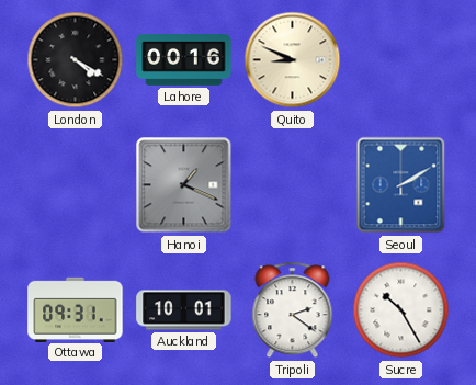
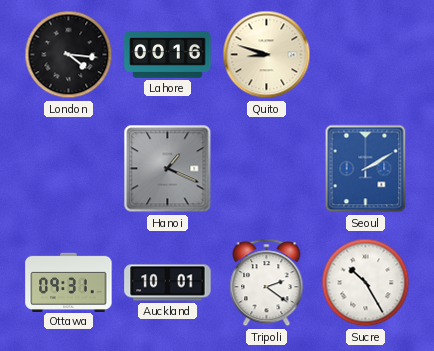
London: 4:20 -> 4:16 (69, 55)
Quito: 8:49 -> 8:48 (267, 55)
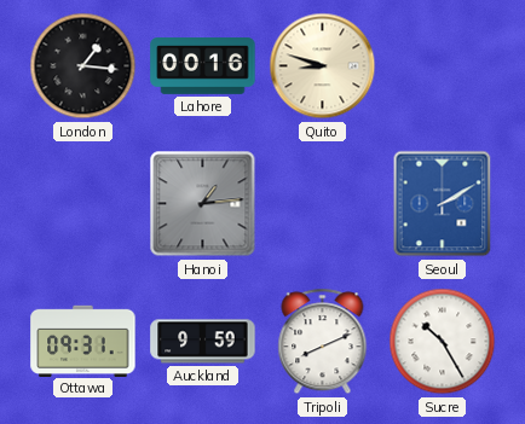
London: 4:16 -> 1:16 (83, 66)
Hanoi: 1:19 -> 1:14 (203, 204)
Auckland: 10:01 -> 9:59 (203, 342)
Tripoli: 2:21 -> 8:11 (323, 342)
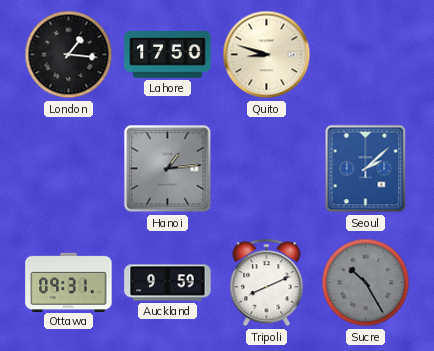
Lahore: 00:16 -> 17:50 (168, 55)
Seoul: 2:10 -> 2:08 (366, 169)
Sucre dial: white -> grey (366, 283)
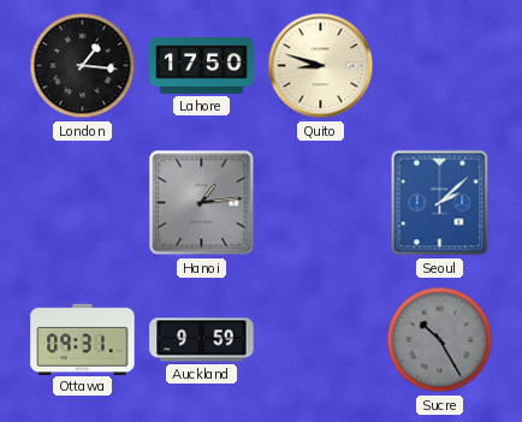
Tripoli: 8:11 -> none (267, 283)
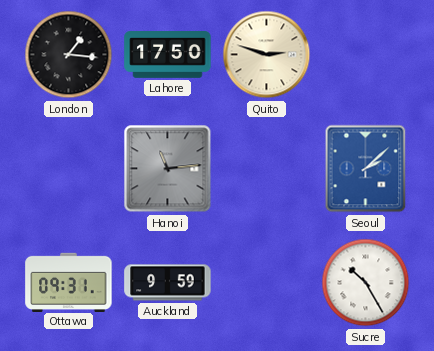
Quito: 8:48 -> 2:48 (267, 55)
Hanoi: 1:14 -> 11:14 (168, 169)
Sucre dial: grey -> white (366, 283)
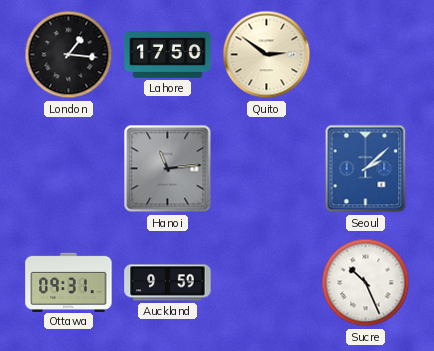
Quito: 2:48 -> 2:51 (267, 55)
Sucre: 10:25 -> 10:26 (366, 283)
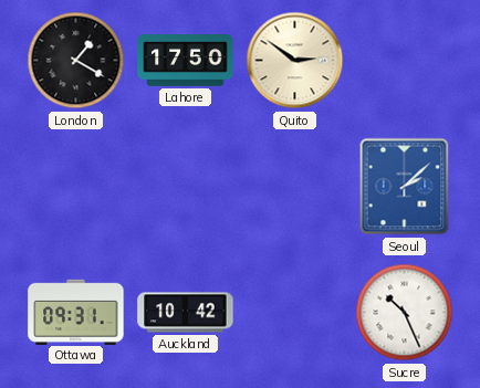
London: 1:16 -> 1:20 (76, 61)
Hanoi: 11:14 -> none (168, 169)
Auckland: 9:59 -> 10:42 (186, 313)
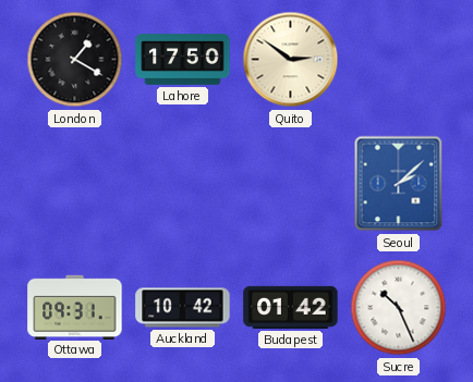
Budapest: none -> 01:42 (291, 307)
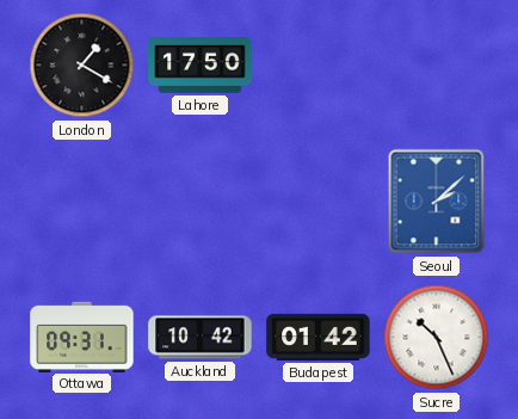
Quito: 2:51 -> none (291, 60)
